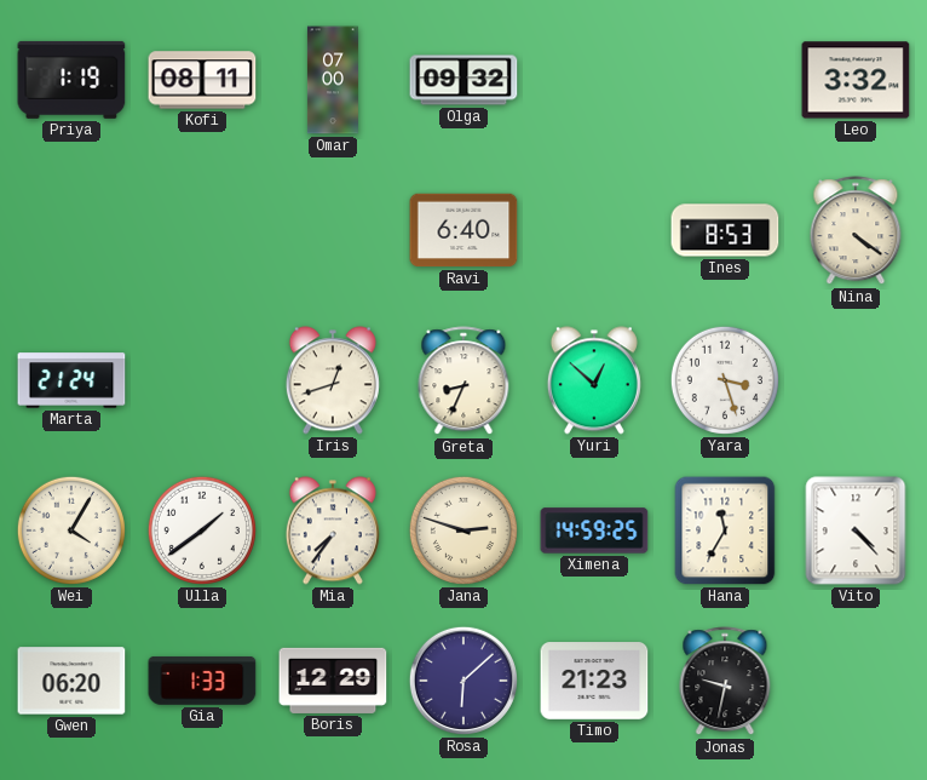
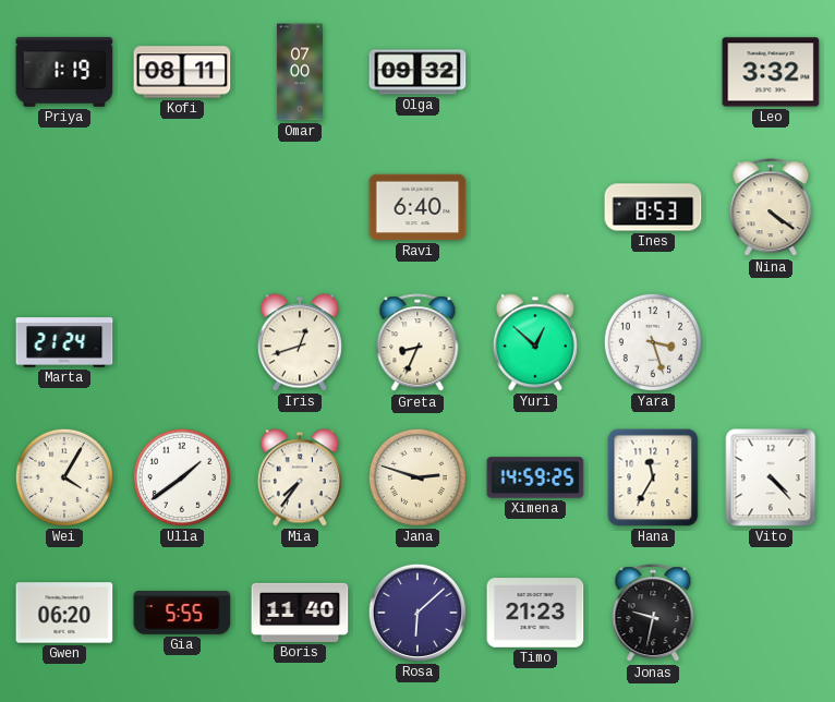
Gia: 1:33 -> 5:55 (182, 613)
Boris: 12:29 -> 11:40 (300, 613)
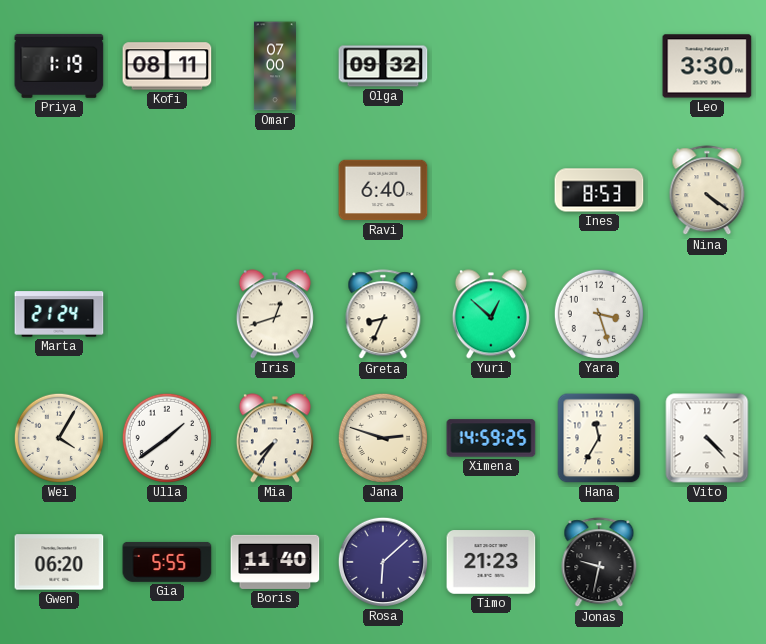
Leo: 3:32 -> 3:30 (707, 66)
